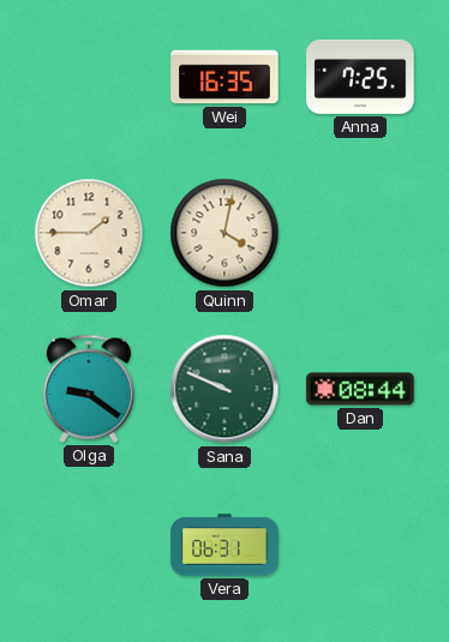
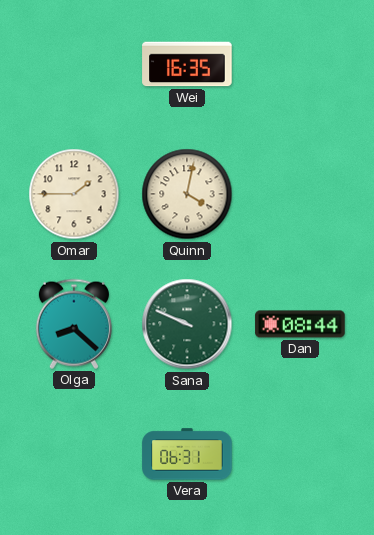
Anna: 7:25 -> none (360, 77)
Olga: 9:21 -> 8:22 (74, 324)
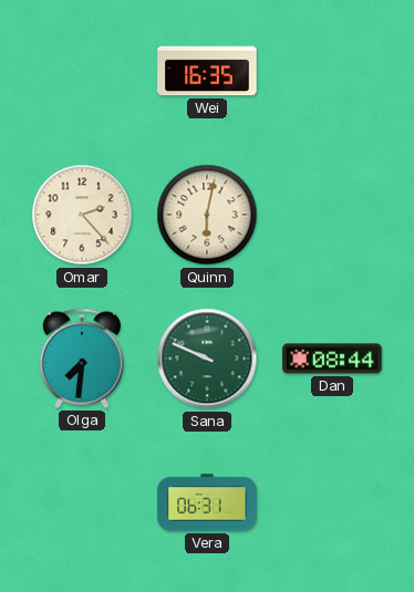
Omar: 1:45 -> 2:23 (82, 215)
Quinn: 4:02 -> 6:02 (207, 215)
Olga: 8:22 -> 7:31 (82, 359)
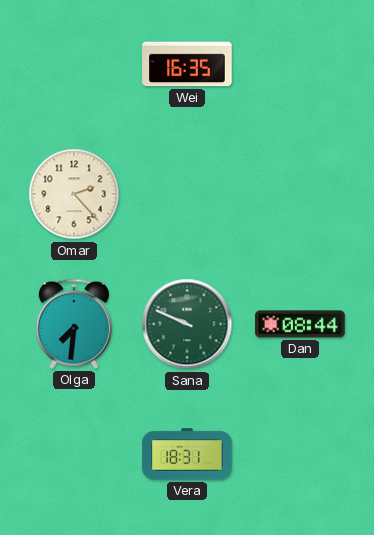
Quinn: 6:02 -> none (207, 215)
Vera: 06:31 -> 18:31 (187, 454)
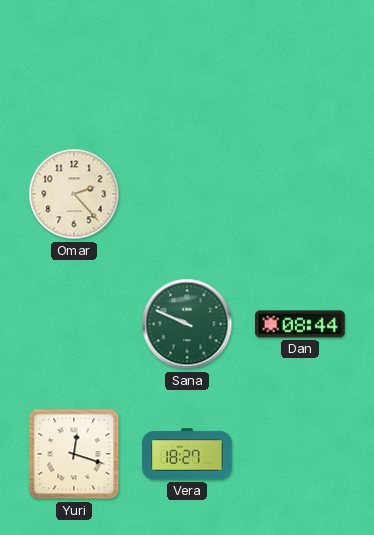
Wei: 16:35 -> none (187, 64)
Olga: 7:31 -> none (74, 324)
Yuri: none -> 12:18 (74, 454)
Vera: 18:31 -> 18:27 (187, 454)
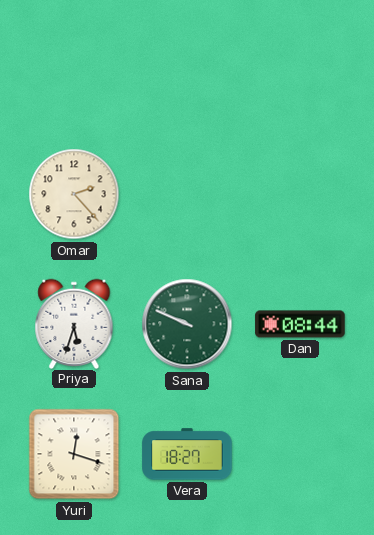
Priya: none -> 5:33 (74, 323)
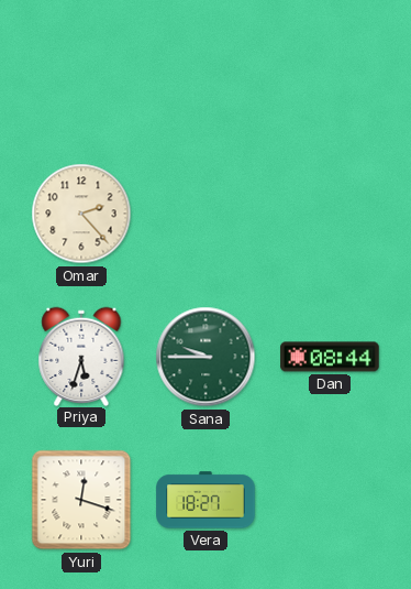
Sana: 9:49 -> 9:45 (205, 357)
